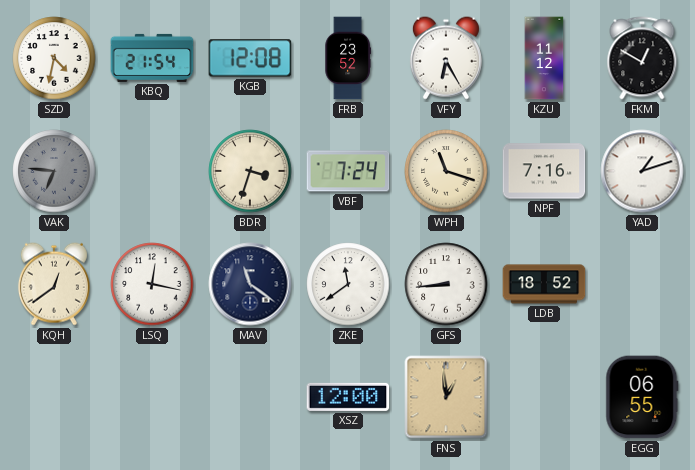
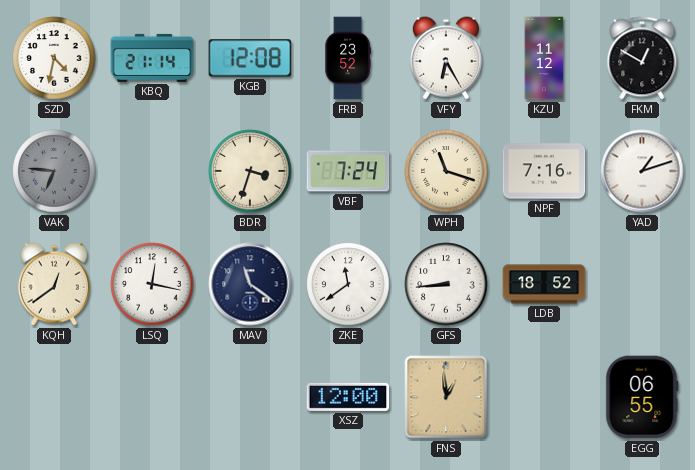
KBQ: 21:54 -> 21:14 (152, 58)
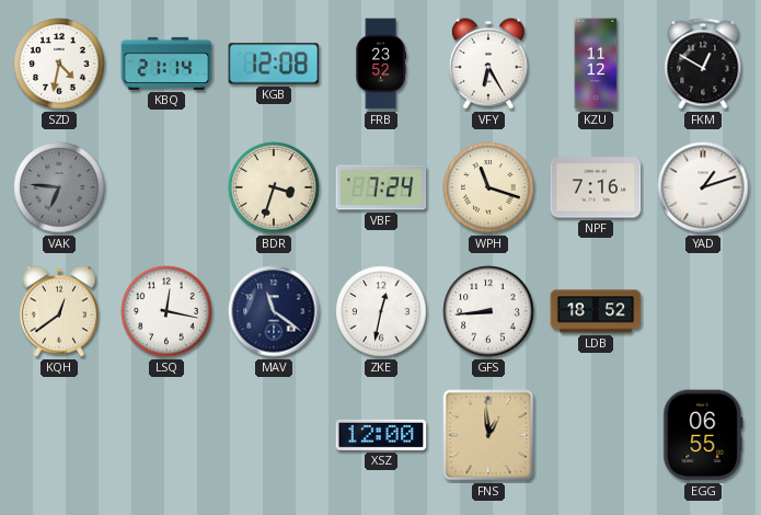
ZKE: 11:39 -> 12:32 (381, 311)
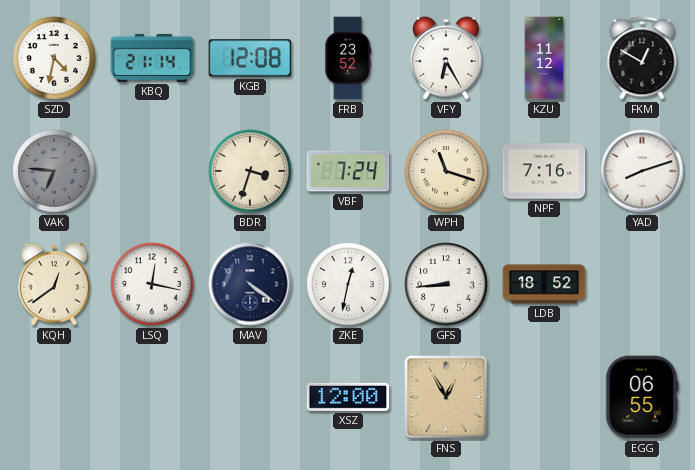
YAD: 1:12 -> 8:12 (642, 171)
MAV: 11:21 -> 4:21 (250, 284)
FNS: 12:59 -> 12:55 (446, 397)
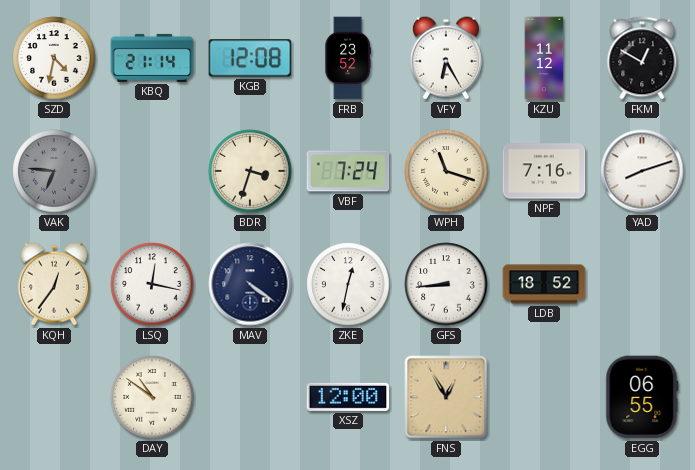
KQH: 12:39 -> 12:36 (54, 284)
DAY: none -> 10:51 (152, 397)
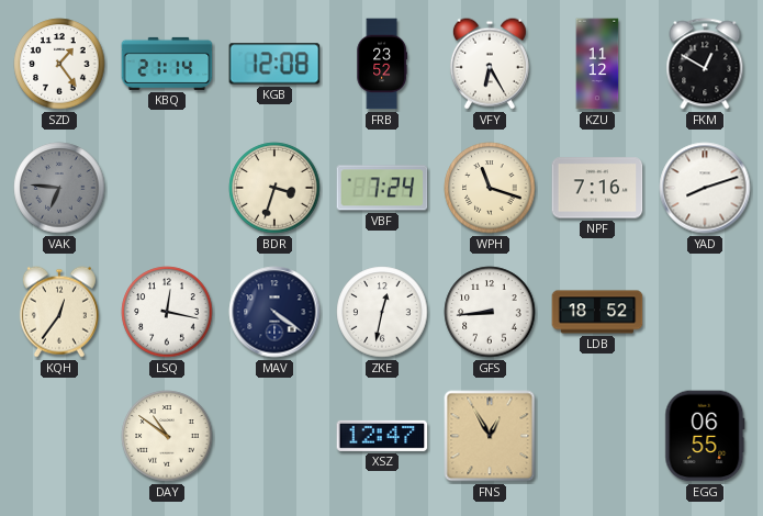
SZD: 4:32 -> 1:24 (59, 64)
XSZ: 12:00 -> 12:47 (382, 436)
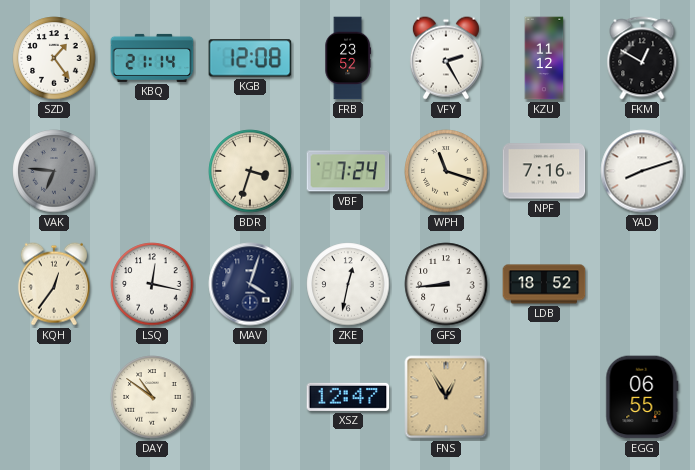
VFY: 6:25 -> 2:25 (446, 58)
MAV: 4:21 -> 4:03 (250, 284)
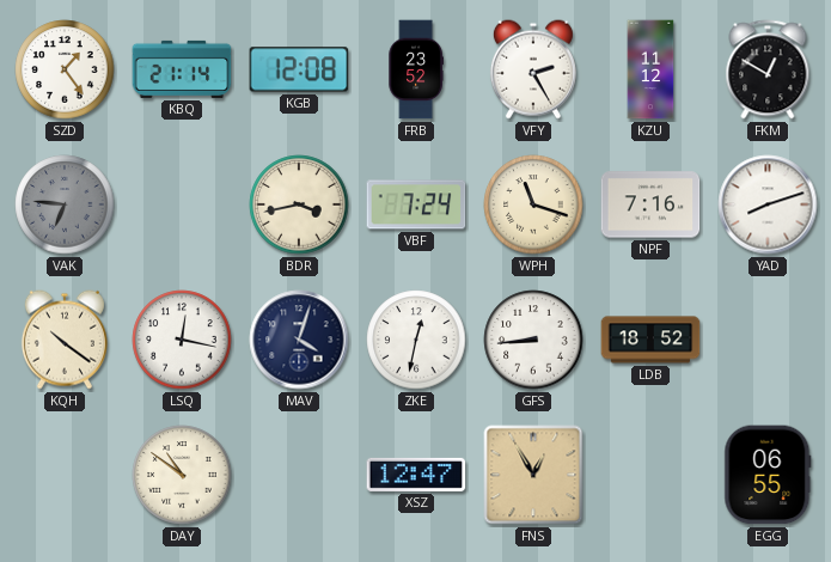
BDR: 3:33 -> 3:43 (299, 204)
KQH: 12:36 -> 10:21 (65, 340)
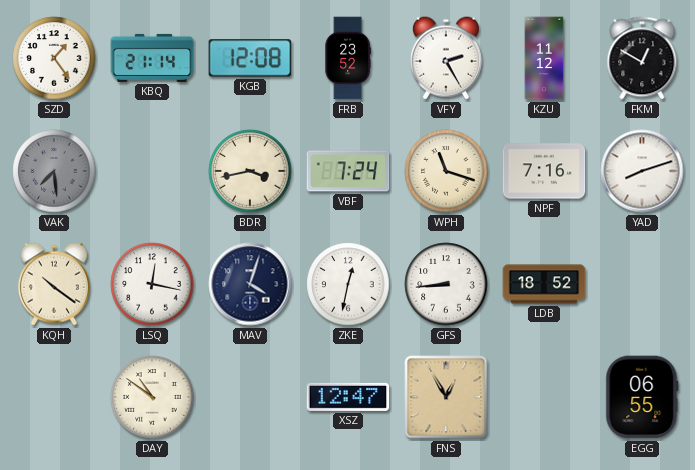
VAK: 6:46 -> 7:29 (54, 171)
